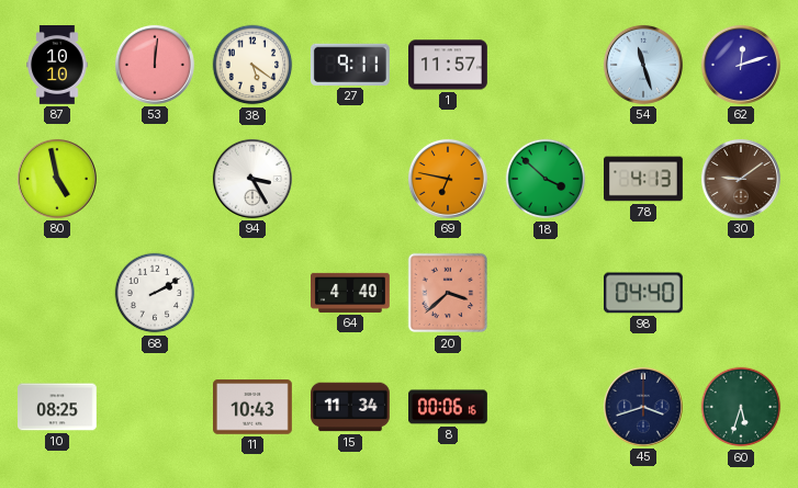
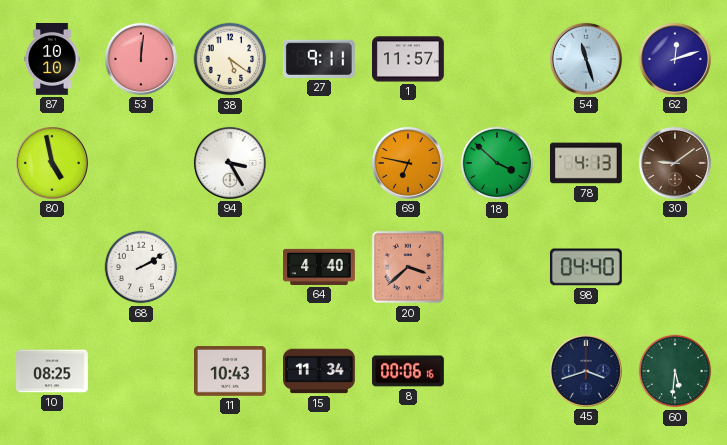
60: 5:33 -> 5:31 (675, 371)
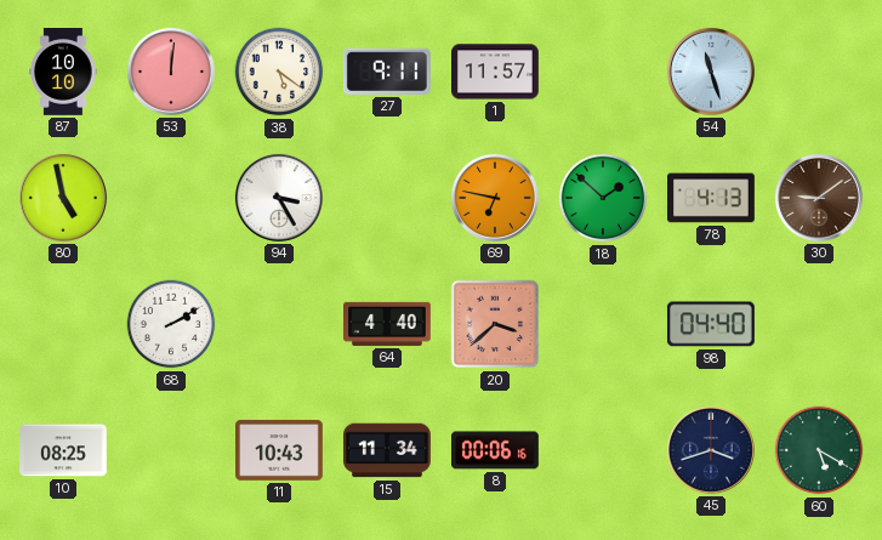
62: 12:12 -> none (675, 59)
18: 3:52 -> 1:52 (603, 198)
60: 5:31 -> 5:20 (819, 450)
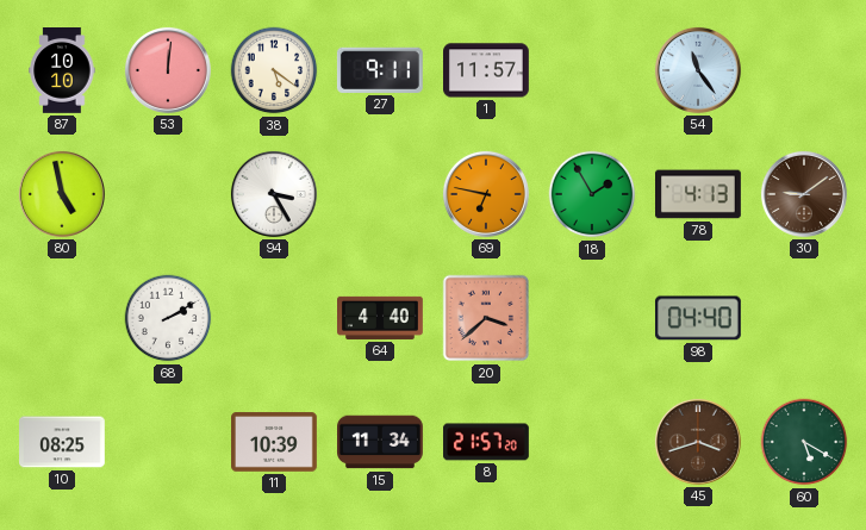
54: 11:27 -> 11:24 (698, 70)
18: 1:52 -> 1:55 (592, 194)
11: 10:43 -> 10:39 (275, 442)
8: 00:06 -> 21:57 (487, 442)
45 dial: navy -> brown (698, 442)
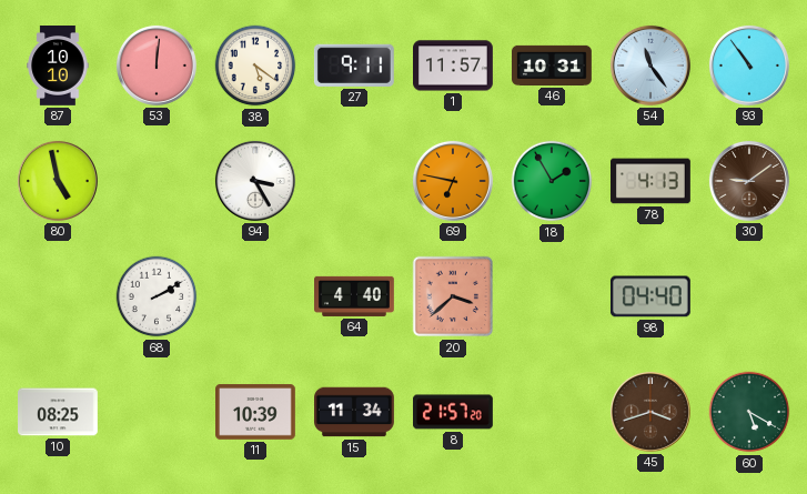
46: none -> 10:31 (553, 65)
93: none -> 10:54 (749, 65)
